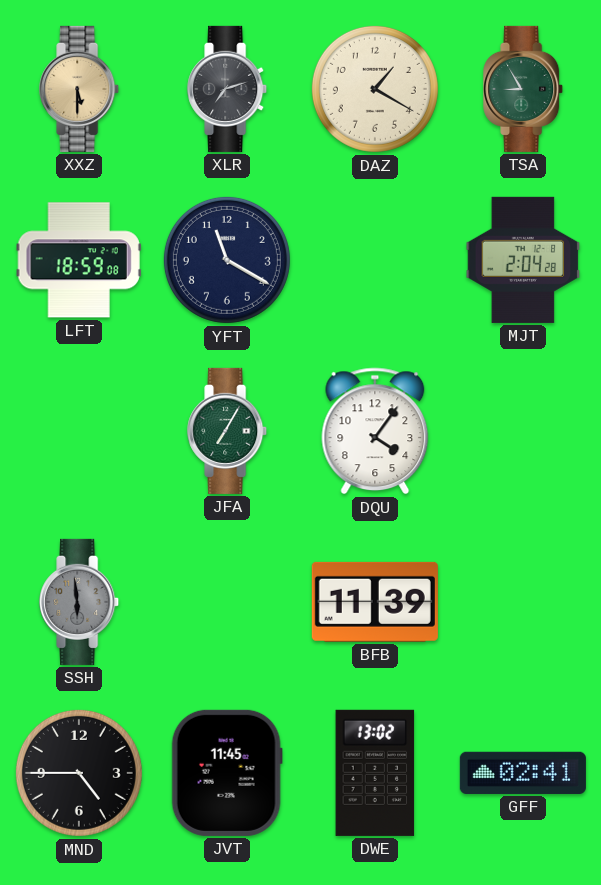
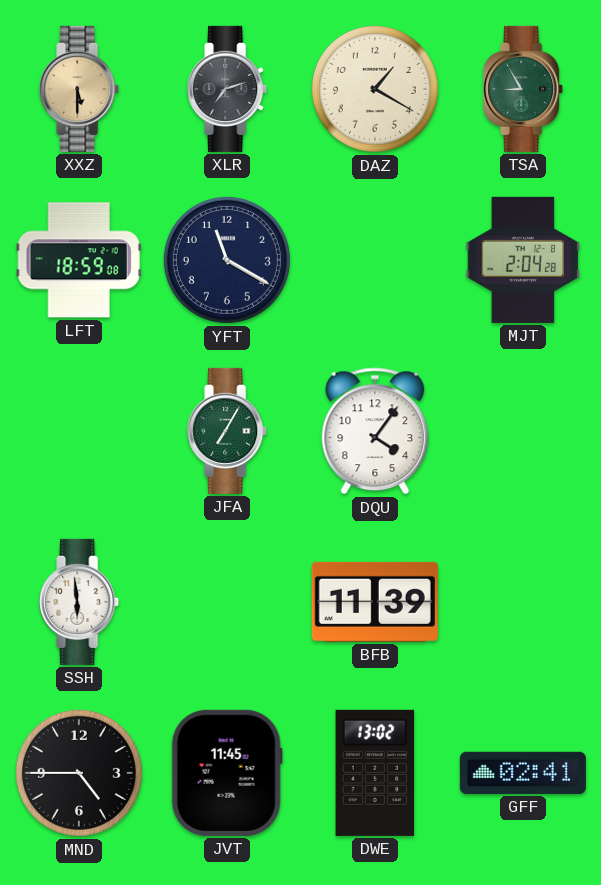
SSH dial: grey -> white (80, 602)
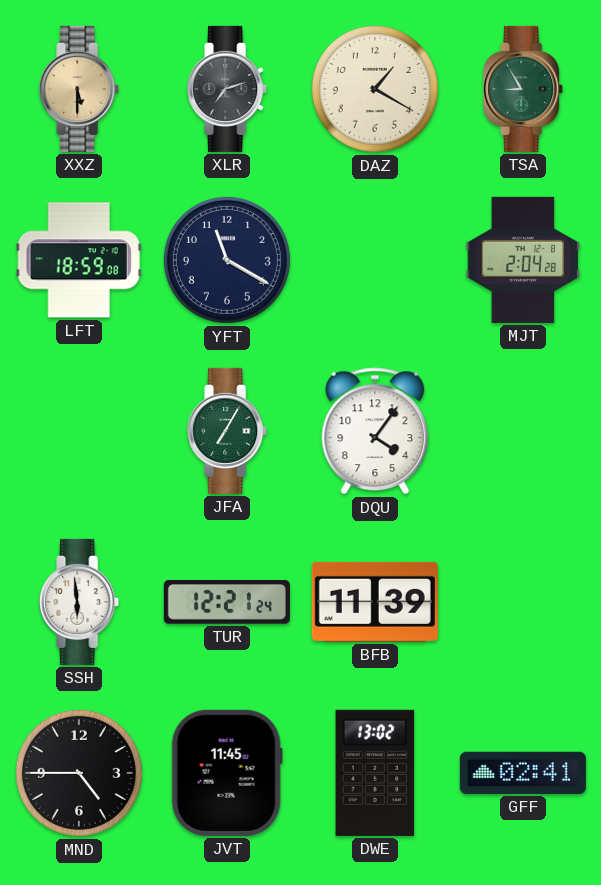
TUR: none -> 12:21 (227, 602)
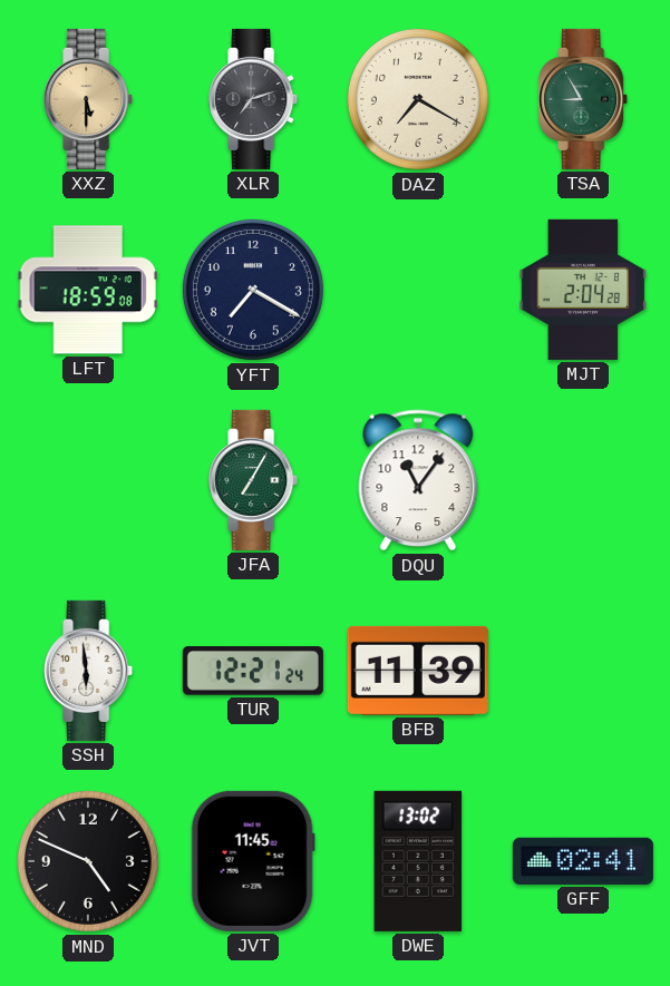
DAZ: 1:20 -> 7:20 (418, 99)
YFT: 11:20 -> 7:20 (253, 290)
DQU: 4:06 -> 11:06 (418, 480)
MND: 4:45 -> 4:49 (88, 861)
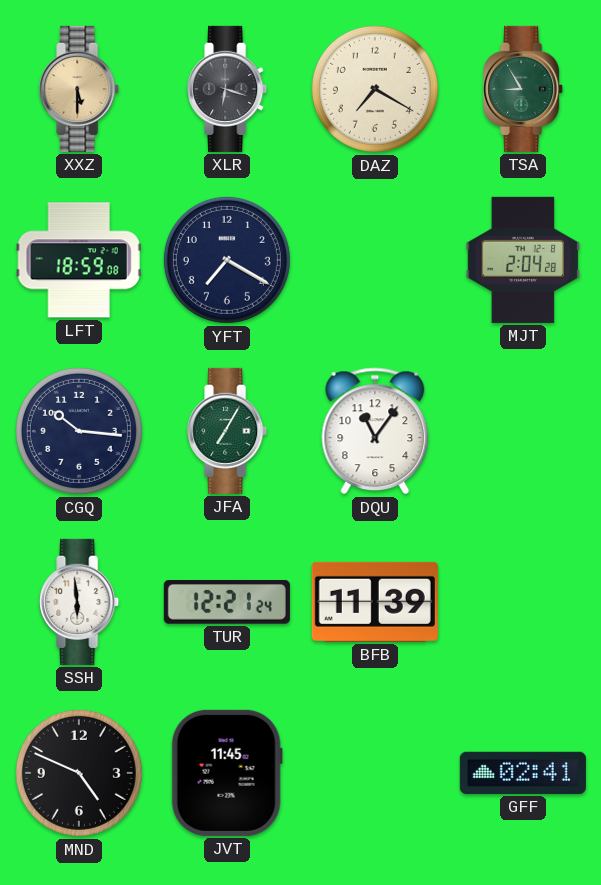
XLR: 7:12 -> 6:18 (228, 89)
CGQ: none -> 10:16 (79, 431)
DWE: 13:02 -> none (418, 861)
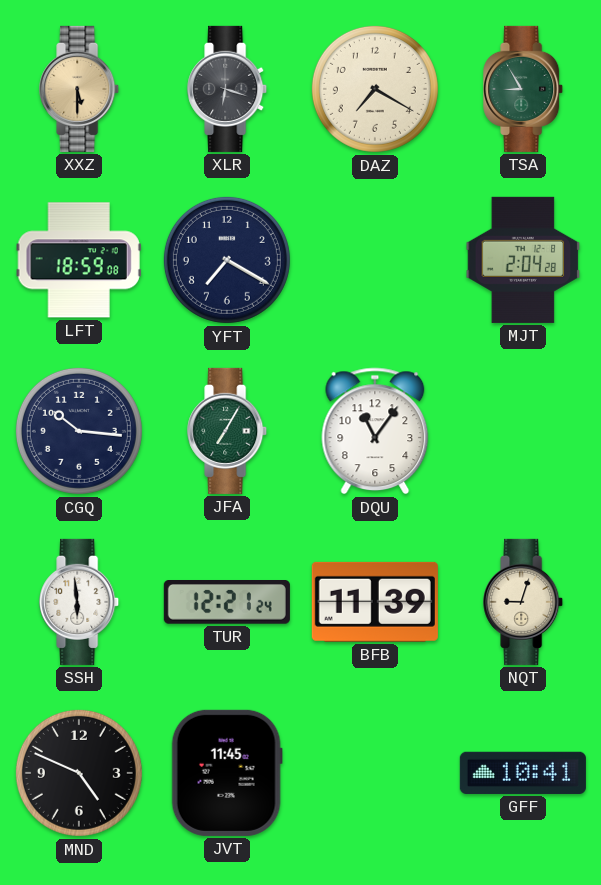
NQT: none -> 9:03 (524, 602)
GFF: 02:41 -> 10:41 (523, 773)
